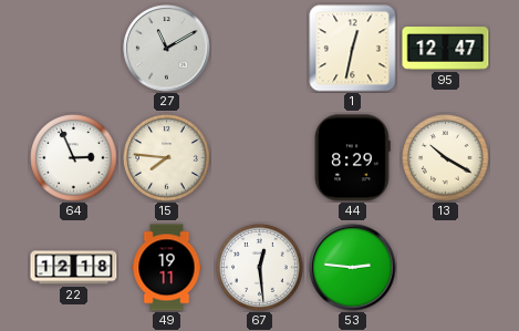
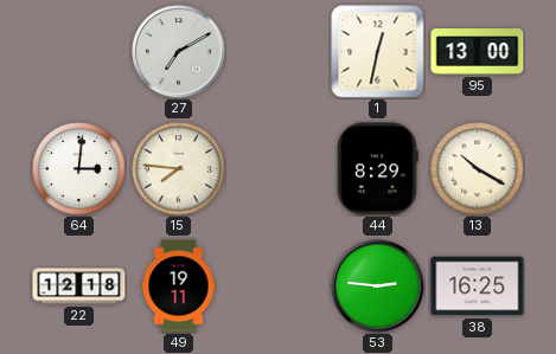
27: 11:10 -> 7:10 (179, 52)
95: 12:47 -> 13:00 (478, 52)
64: 2:56 -> 3:01 (79, 169)
67: 12:29 -> none (260, 268)
38: none -> 16:25 (478, 287)
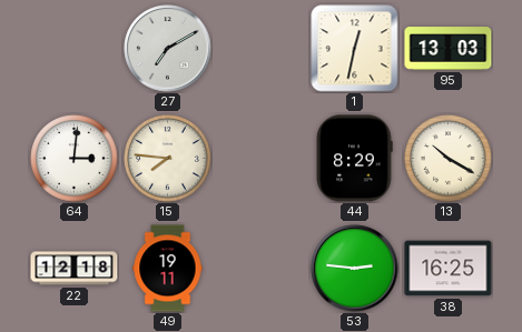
95: 13:00 -> 13:03 (449, 49)
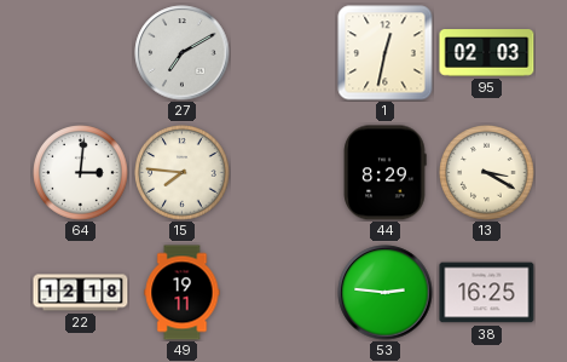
95: 13:03 -> 02:03 (487, 53)
13: 10:20 -> 3:20 (487, 173)
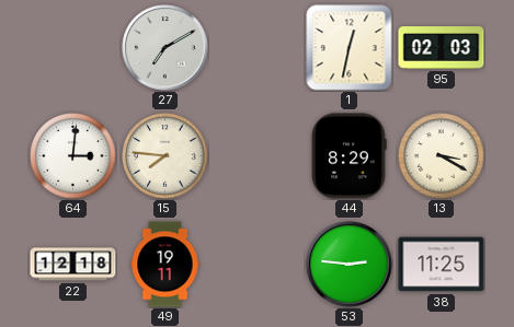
38: 16:25 -> 11:25 (442, 265)
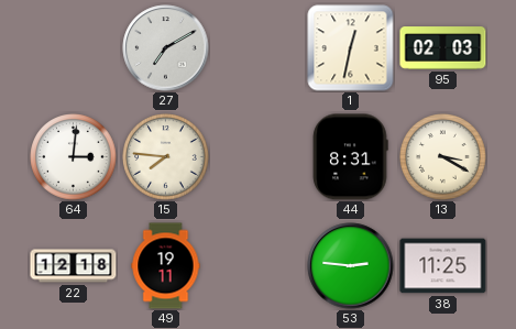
44: 8:29 -> 8:31 (350, 157)
